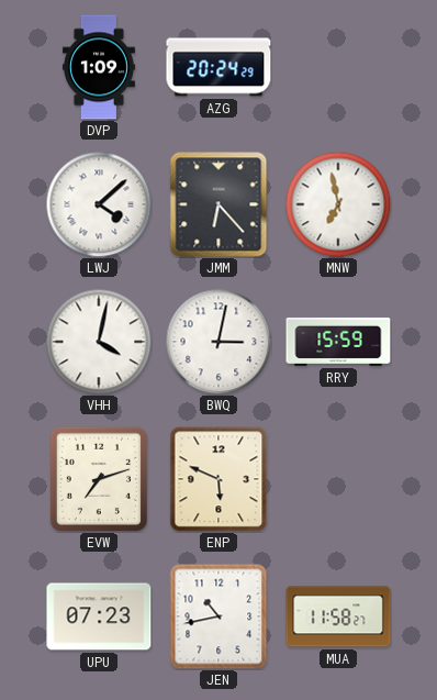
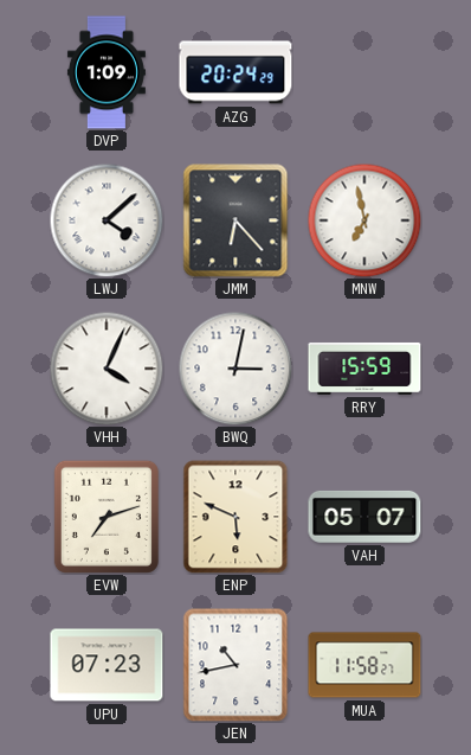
VHH: 4:02 -> 4:04 (107, 369)
VAH: none -> 05:07 (364, 517)
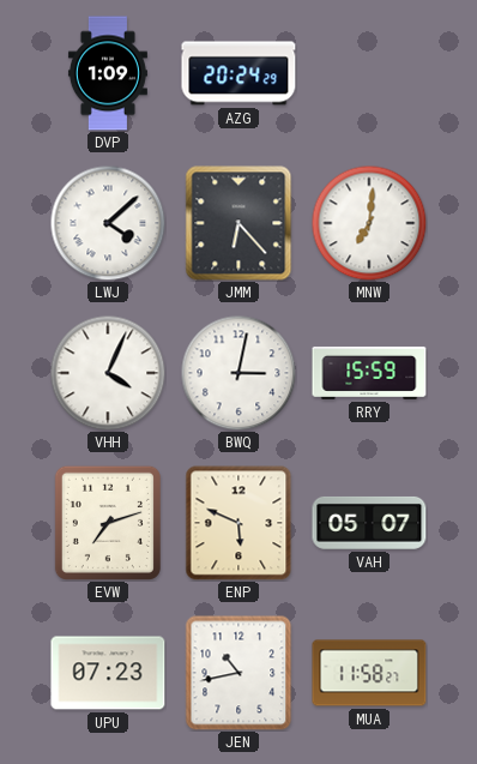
MNW: 6:58 -> 7:01 (369, 223)
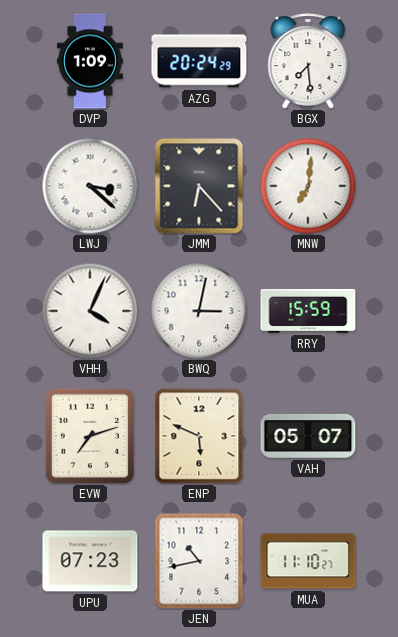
BGX: none -> 7:29 (308, 61)
LWJ: 4:08 -> 3:22 (90, 186)
MUA: 11:58 -> 11:10 (308, 561)
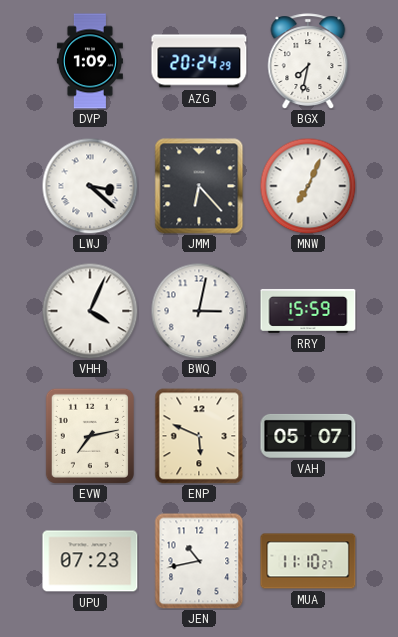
BGX: 7:29 -> 7:32 (308, 61)
MNW: 7:01 -> 7:04 (308, 186)
EVW: 7:12 -> 7:13 (90, 436)
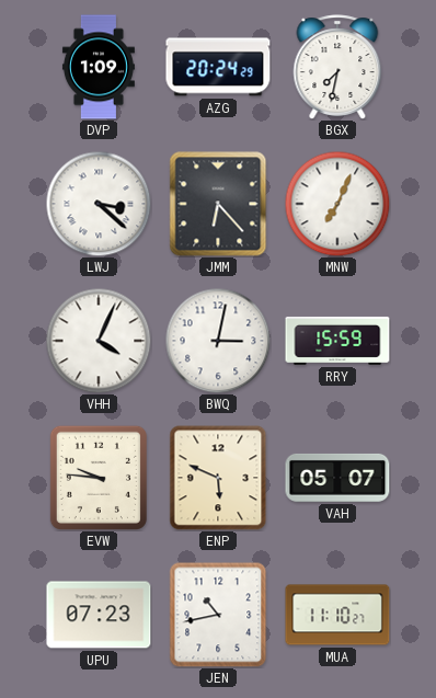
EVW: 7:13 -> 9:46 (99, 478)
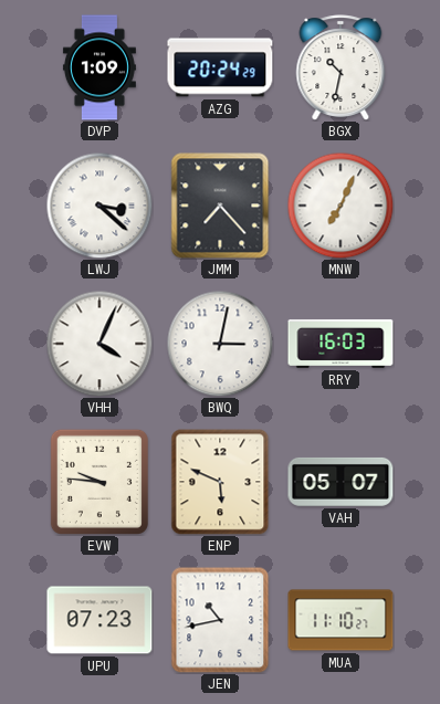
BGX: 7:32 -> 10:32 (341, 67)
JMM: 6:23 -> 7:23 (220, 206)
RRY: 15:59 -> 16:03 (341, 344)
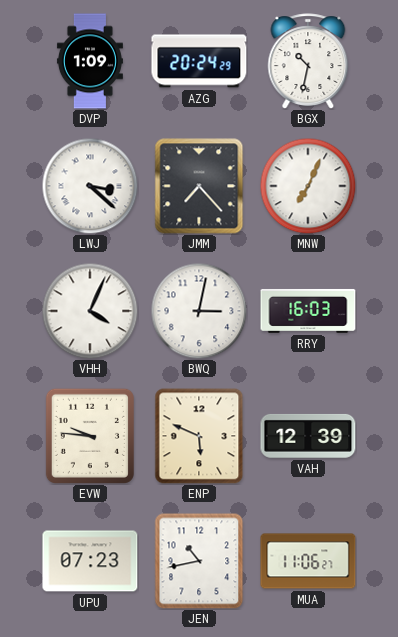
VAH: 05:07 -> 12:39 (308, 436)
MUA: 11:10 -> 11:06 (308, 561)
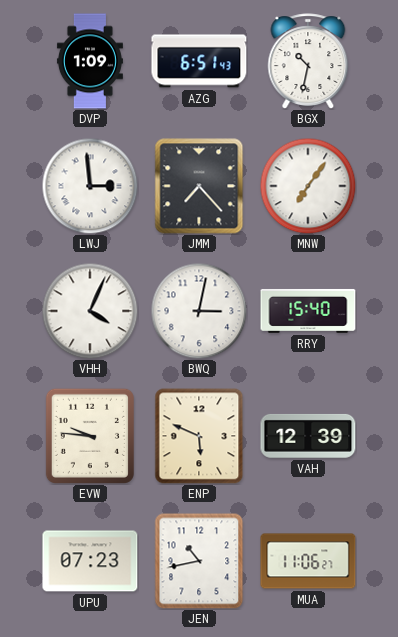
AZG: 20:24 -> 6:51 (199, 61)
LWJ: 3:22 -> 2:59 (90, 186)
MNW: 7:04 -> 7:06 (308, 186)
RRY: 16:03 -> 15:40 (308, 311)
